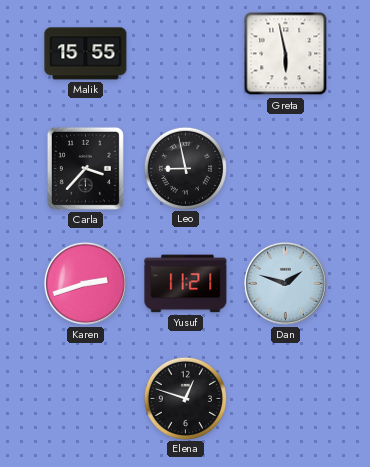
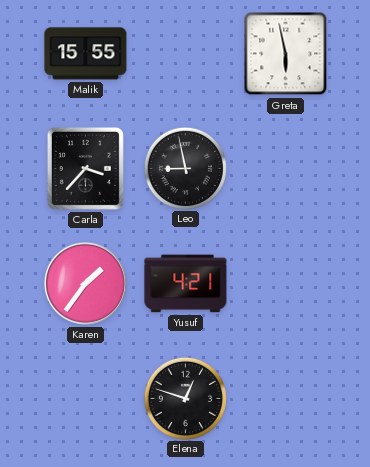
Karen: 2:42 -> 1:36 (85, 283)
Yusuf: 11:21 -> 4:21 (186, 284)
Dan: 1:48 -> none (285, 283)
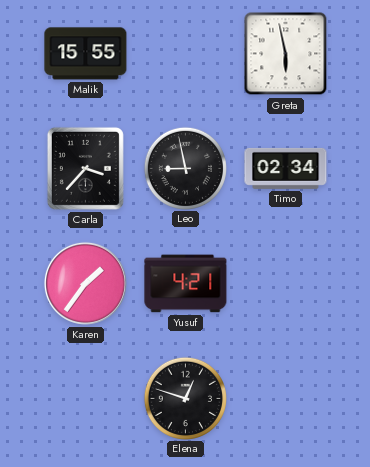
Timo: none -> 02:34 (286, 168)
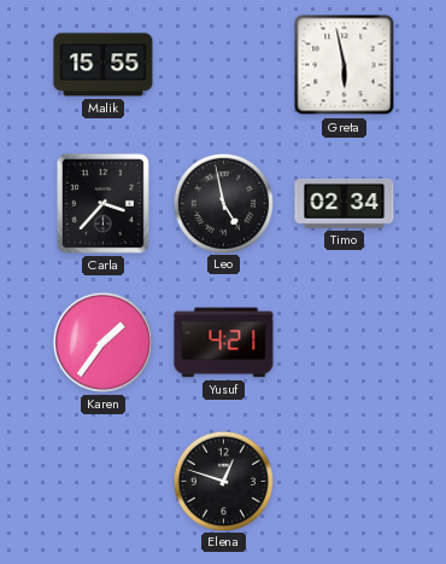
Leo: 8:58 -> 4:58 (223, 203)
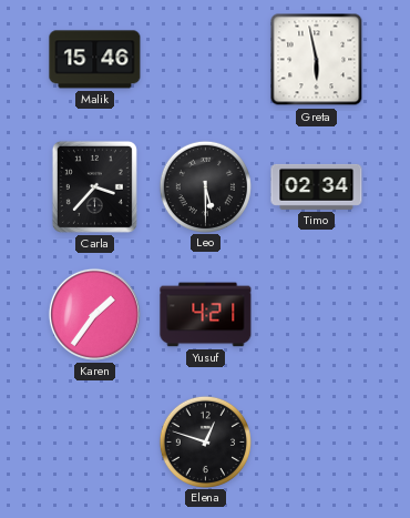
Malik: 15:55 -> 15:46 (95, 60)
Leo: 4:58 -> 5:30 (205, 186)
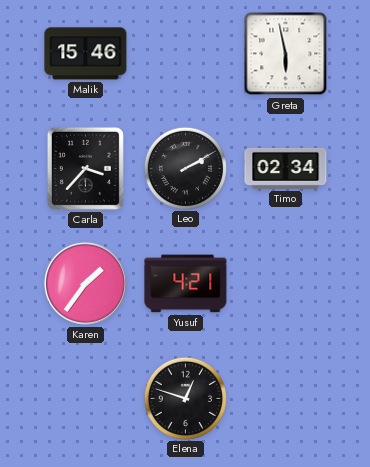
Leo: 5:30 -> 2:10 (185, 168)
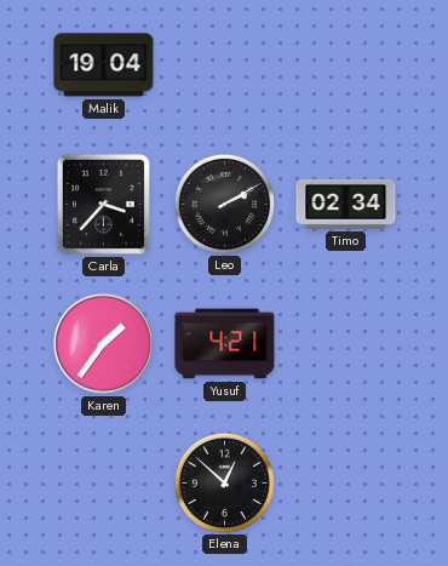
Malik: 15:46 -> 19:04 (104, 65)
Greta: 5:58 -> none (286, 54)
Elena: 12:48 -> 12:52 (224, 482)
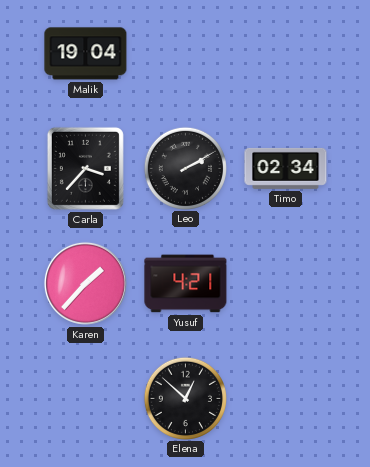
Karen: 1:36 -> 1:37 (85, 283)
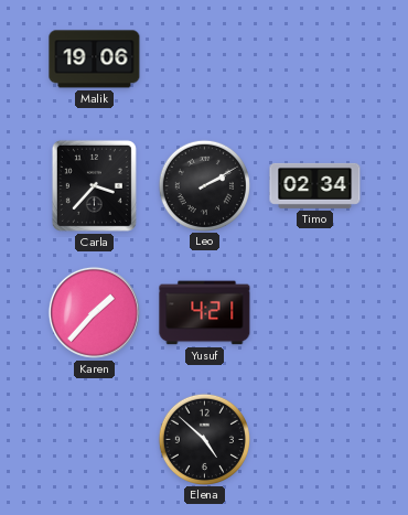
Malik: 19:04 -> 19:06 (95, 60)
Elena: 12:52 -> 4:52 (204, 439)
